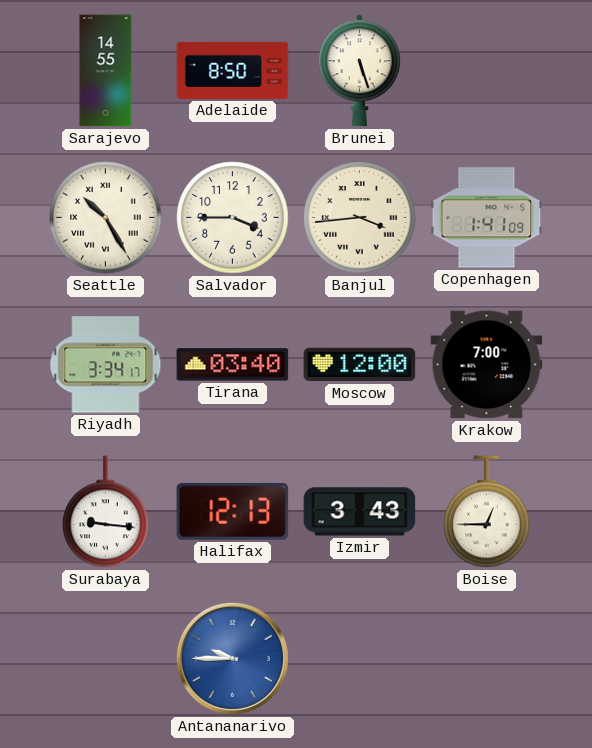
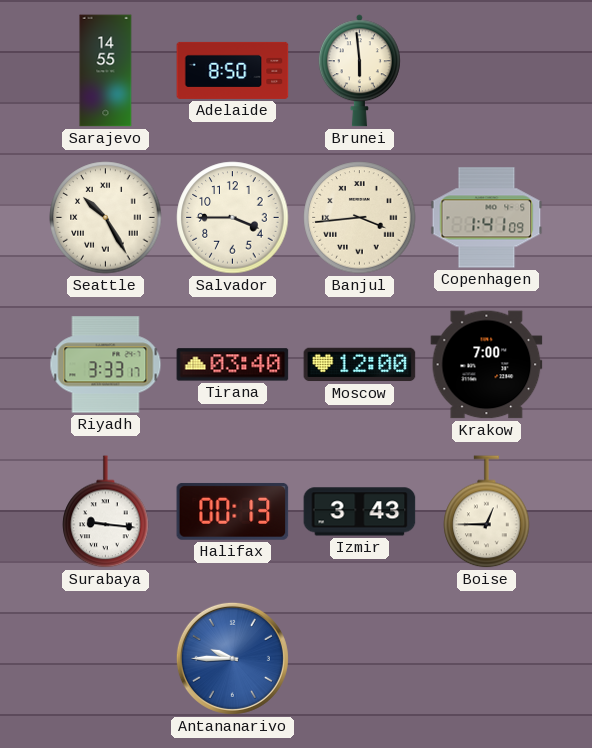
Brunei: 5:27 -> 5:59 (359, 71)
Riyadh: 3:34 -> 3:33 (106, 365)
Halifax: 12:13 -> 00:13 (233, 511)
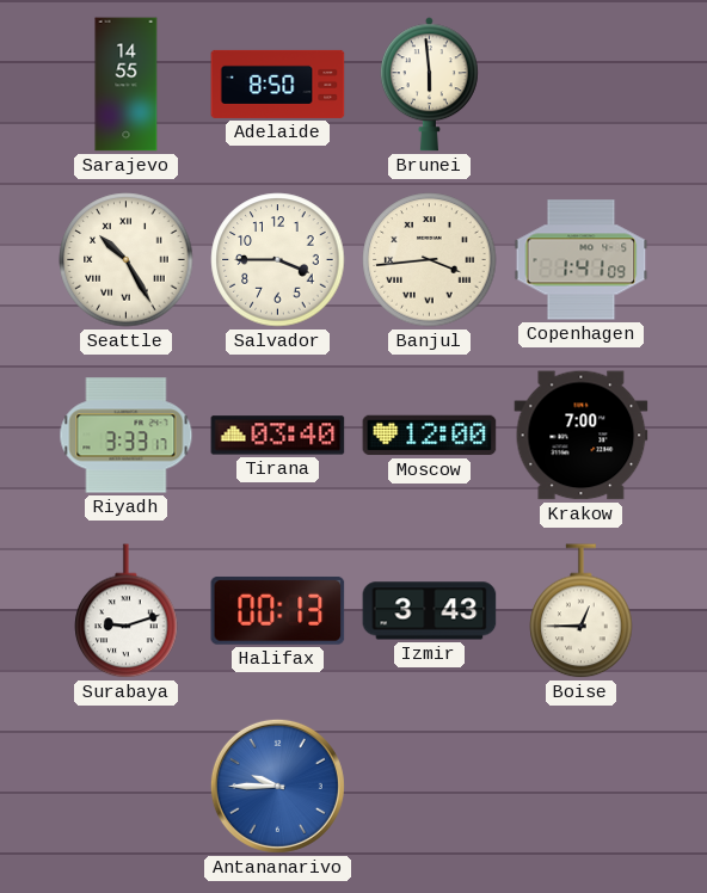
Surabaya: 9:16 -> 9:12 (127, 611)
